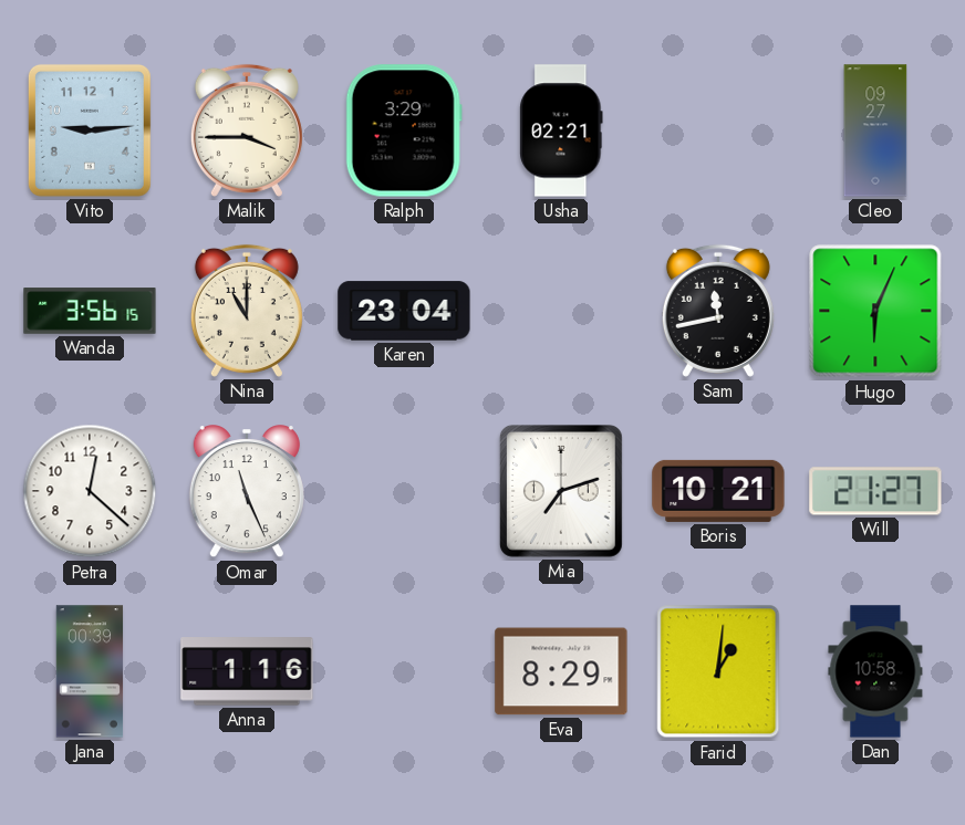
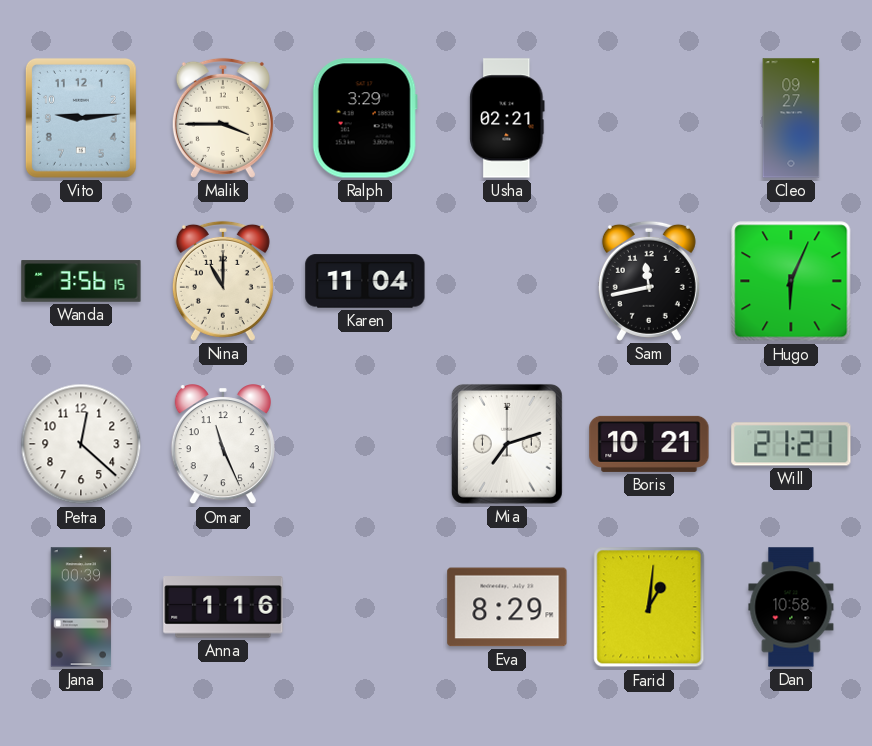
Karen: 23:04 -> 11:04 (365, 281)
Will: 21:27 -> 21:21 (791, 444)
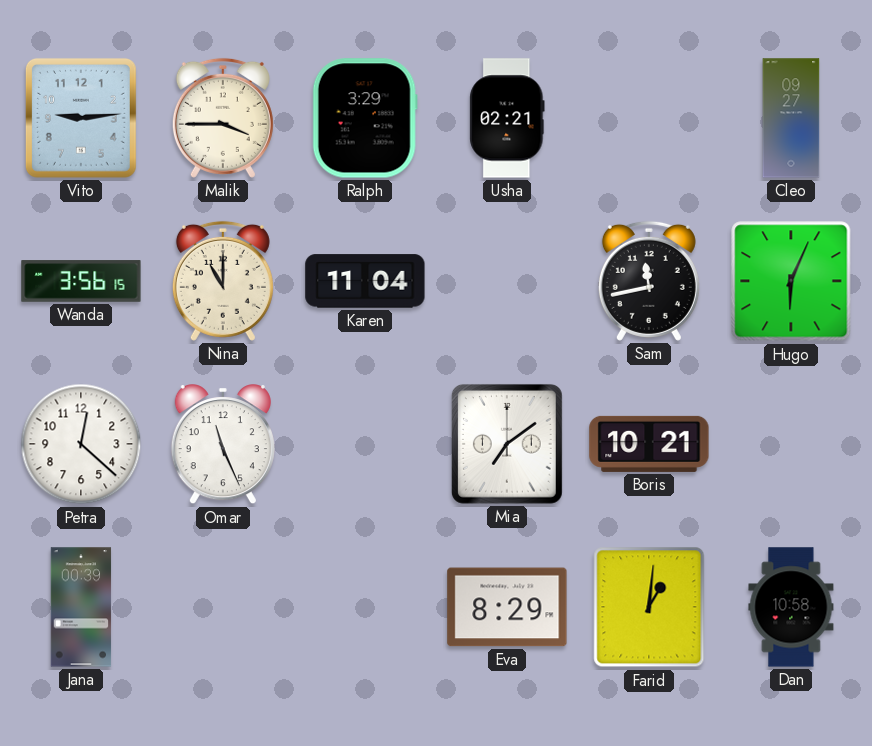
Mia: 7:12 -> 7:09 (507, 444)
Will: 21:21 -> none (791, 444)
Anna: 1:16 -> none (223, 607)
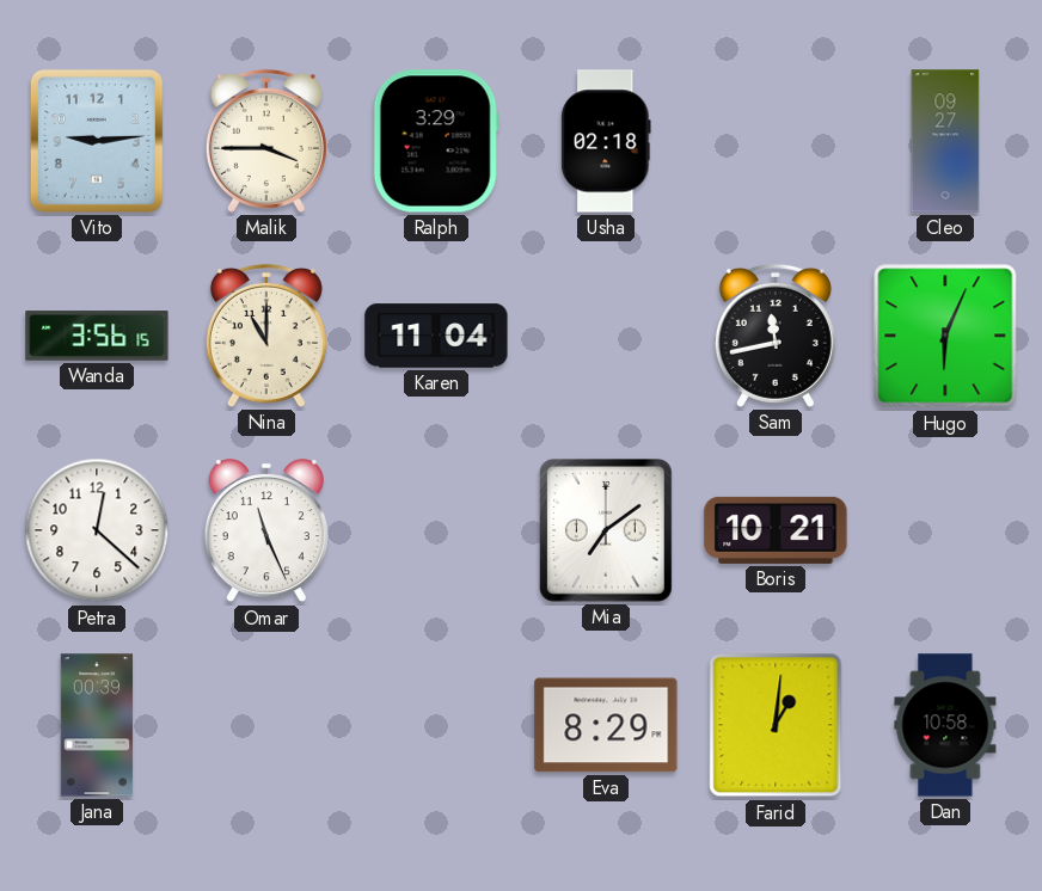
Usha: 02:21 -> 02:18 (606, 141)
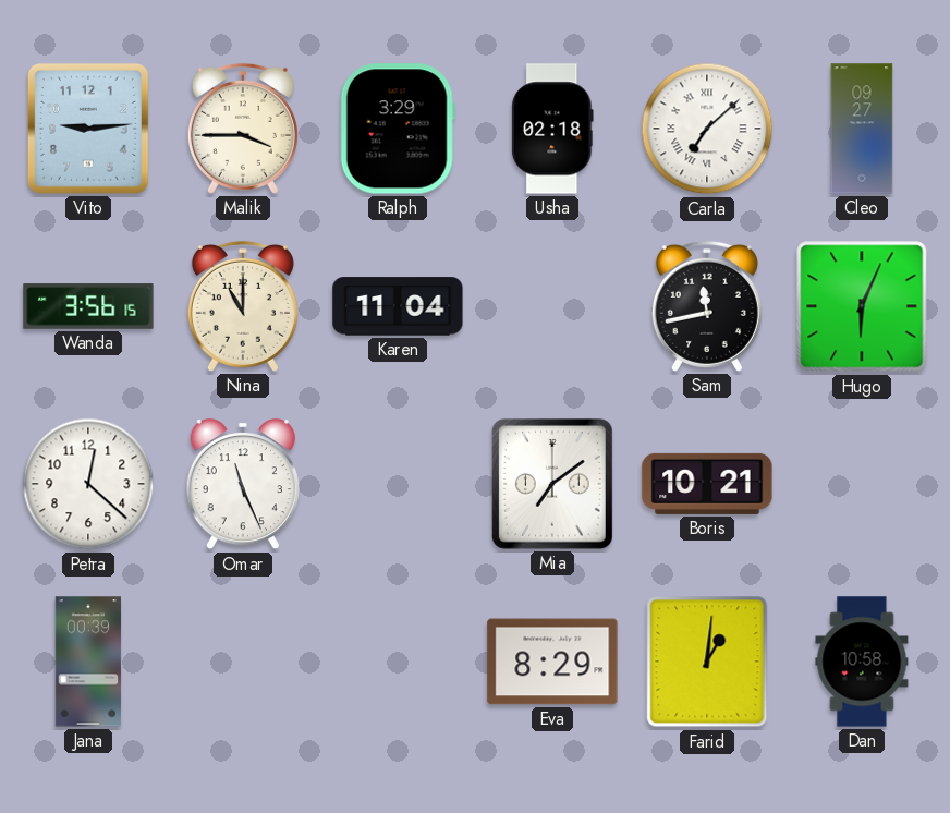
Carla: none -> 7:08 (707, 129)
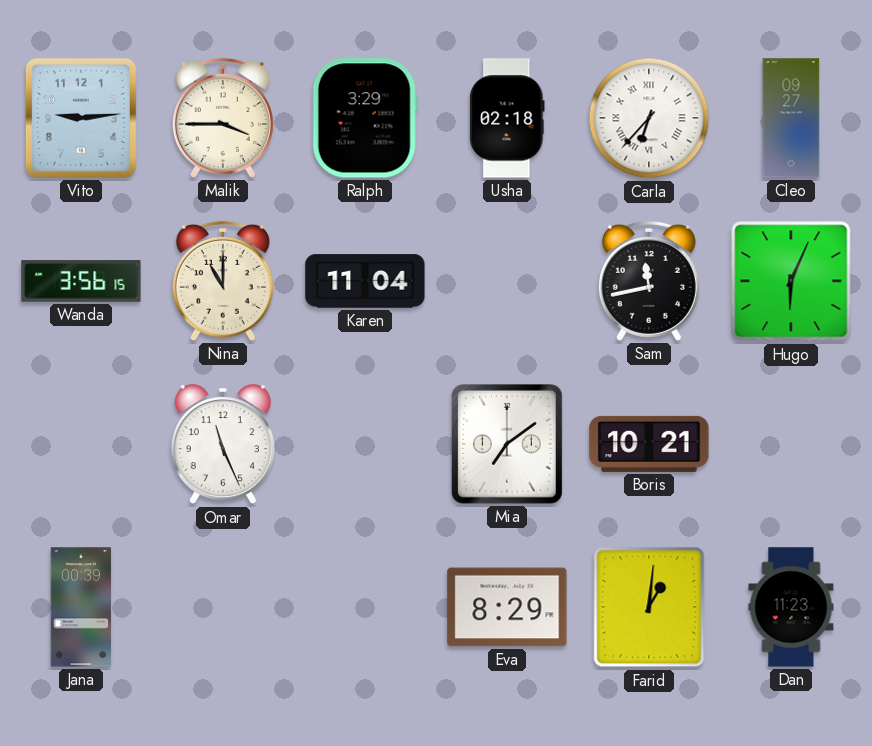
Carla: 7:08 -> 6:37 (649, 118)
Petra: 12:22 -> none (88, 484)
Dan: 10:58 -> 11:23 (791, 607)
